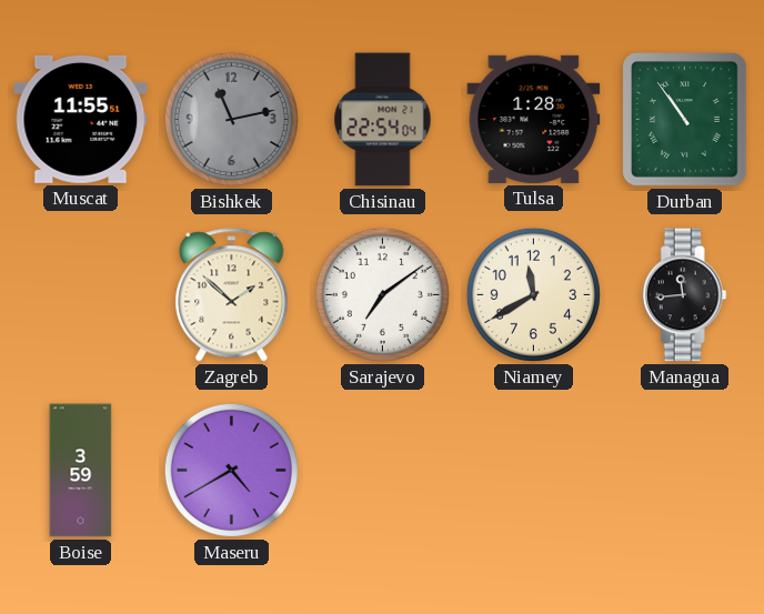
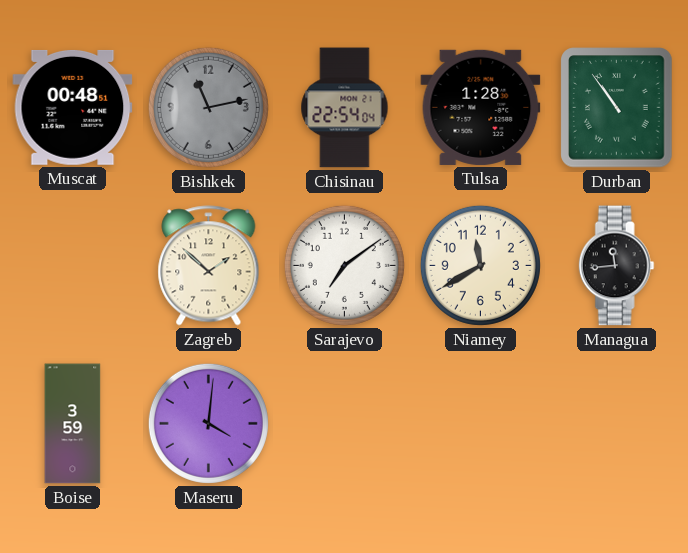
Muscat: 11:55 -> 00:48 (73, 107)
Maseru: 4:40 -> 4:01 (208, 423)
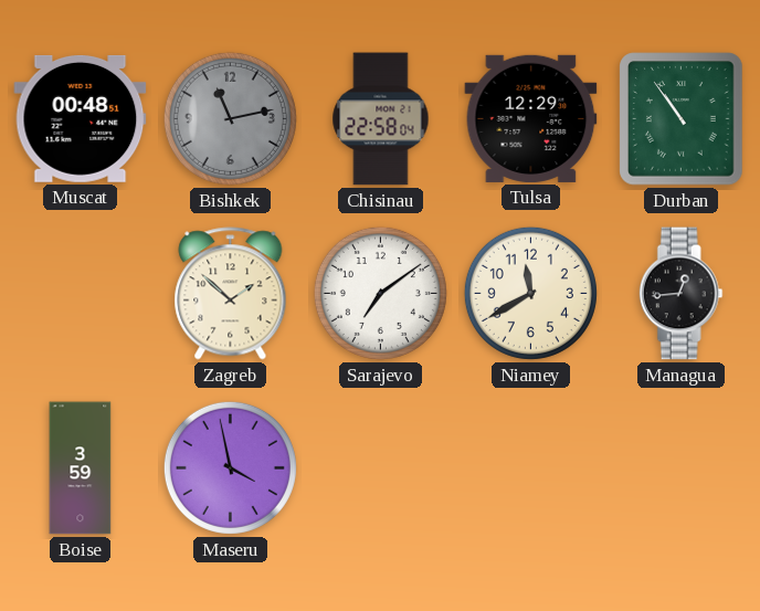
Chisinau: 22:54 -> 22:58 (381, 119)
Tulsa: 1:28 -> 12:29 (531, 118)
Managua: 11:44 -> 12:44 (680, 294)
Maseru: 4:01 -> 3:58 (230, 467)
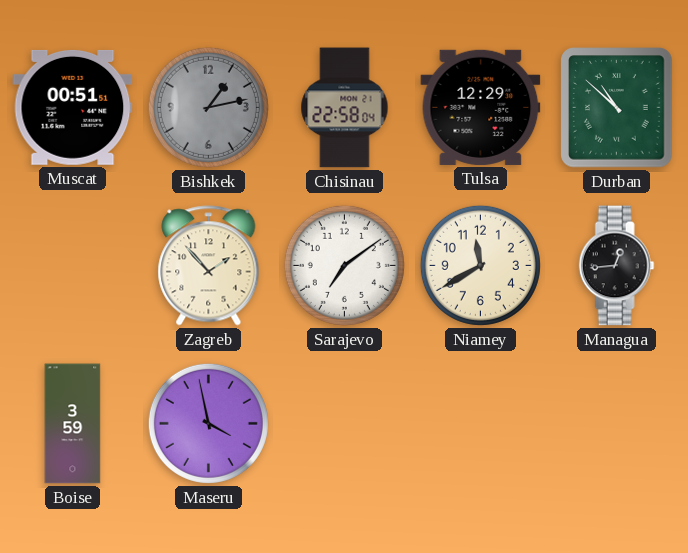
Muscat: 00:48 -> 00:51 (73, 107)
Bishkek: 11:13 -> 1:13 (208, 107)
Durban: 10:54 -> 10:52 (617, 108)
Zagreb: 1:52 -> 1:53 (209, 266)
